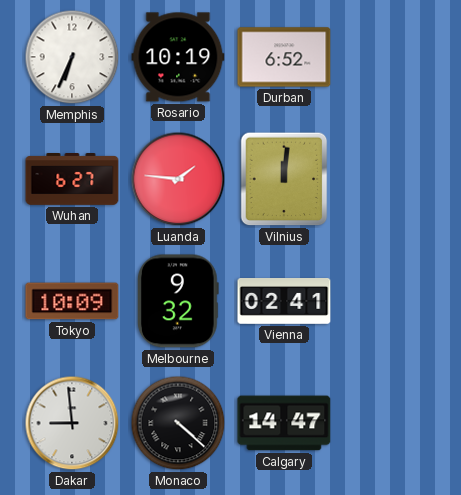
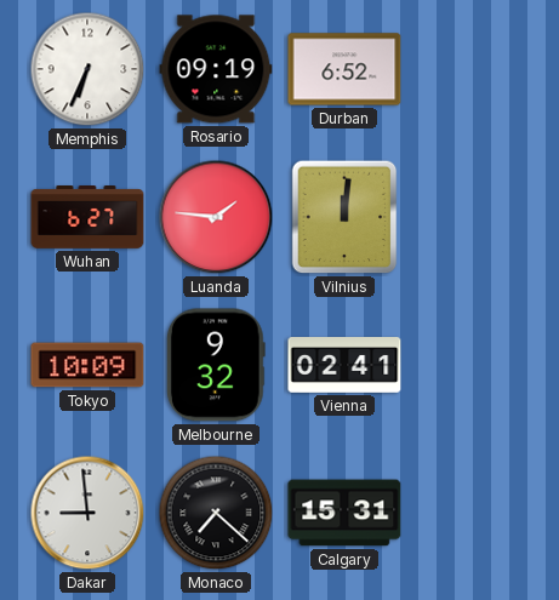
Rosario: 10:19 -> 09:19 (216, 69)
Monaco: 4:22 -> 7:22 (216, 513)
Calgary: 14:47 -> 15:31 (344, 513)
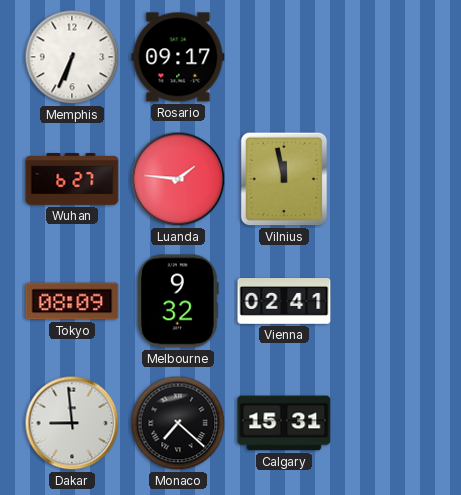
Rosario: 09:19 -> 09:17 (178, 57)
Durban: 6:52 -> none (344, 69)
Vilnius: 12:01 -> 11:58 (284, 179)
Tokyo: 10:09 -> 08:09 (72, 301)
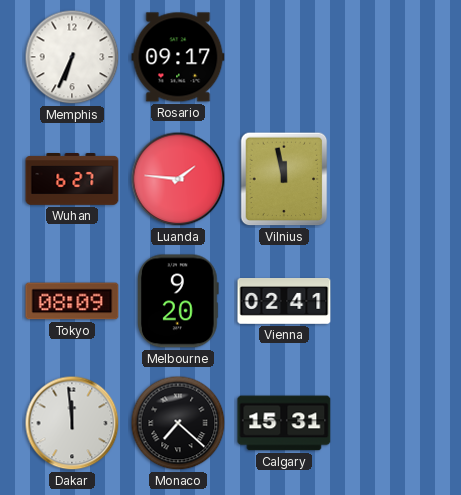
Melbourne: 9:32 -> 9:20 (178, 301)
Dakar: 8:59 -> 11:59 (72, 423)
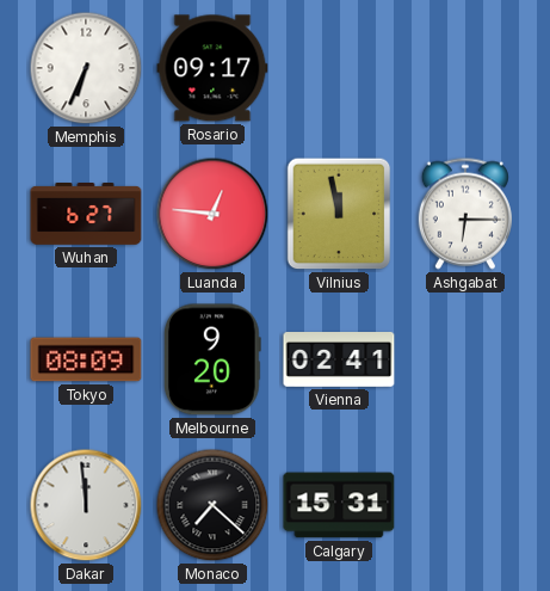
Luanda: 1:46 -> 12:46 (212, 214)
Ashgabat: none -> 6:15 (465, 214)
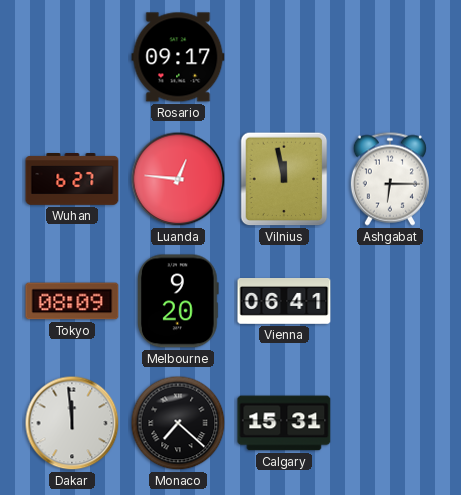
Memphis: 6:34 -> none (86, 68)
Vienna: 02:41 -> 06:41 (284, 302)
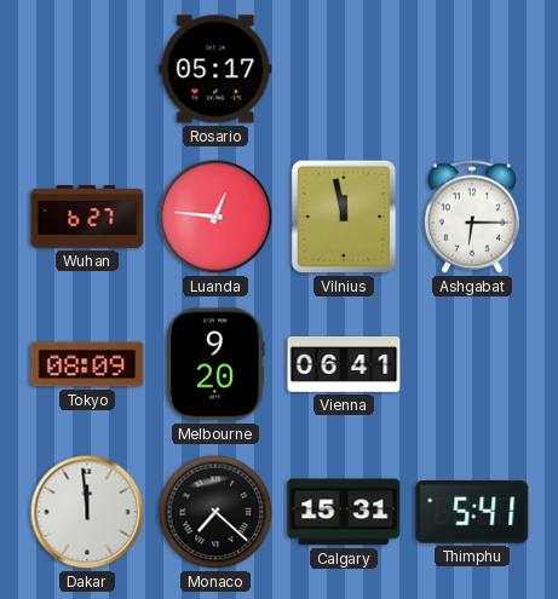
Rosario: 09:17 -> 05:17 (215, 69)
Thimphu: none -> 5:41 (472, 513)
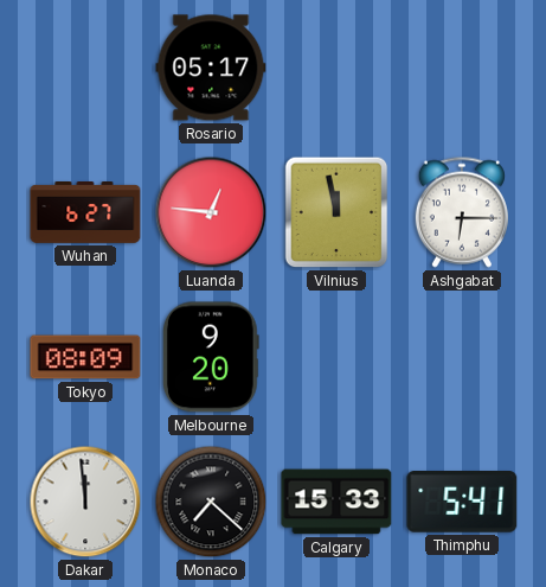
Vienna: 06:41 -> none (344, 365)
Calgary: 15:31 -> 15:33 (336, 502)
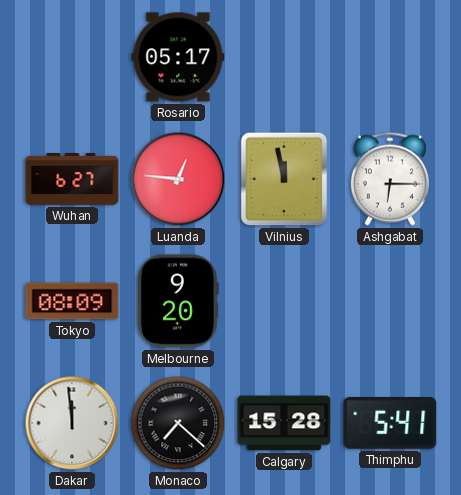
Calgary: 15:33 -> 15:28 (284, 423)
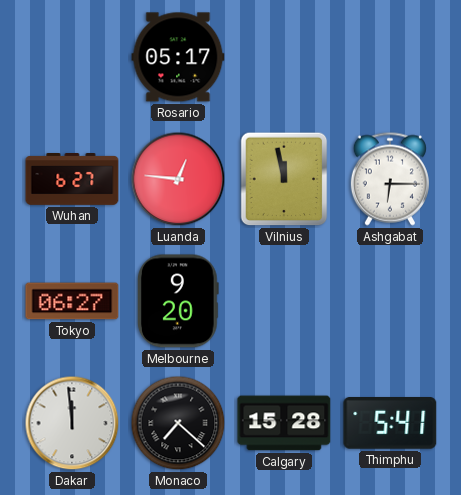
Tokyo: 08:09 -> 06:27 (72, 301)
